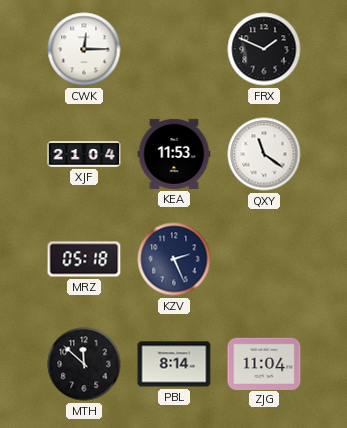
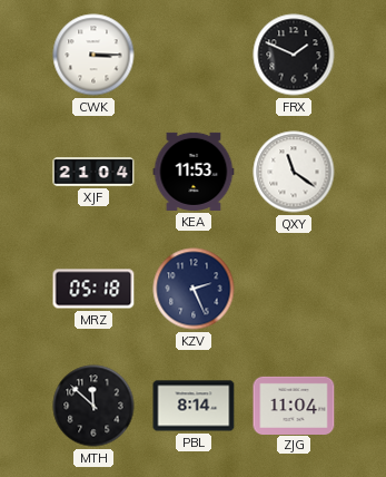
CWK: 12:15 -> 3:15 (93, 55)
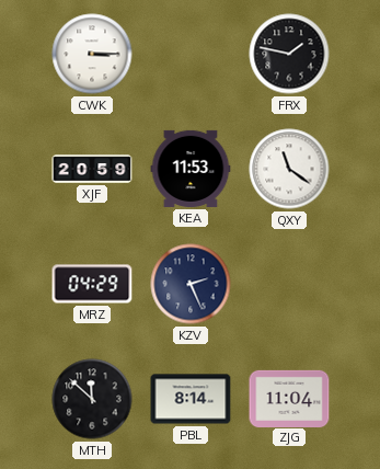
FRX: 1:49 -> 1:47 (289, 54)
XJF: 21:04 -> 20:59 (92, 169)
MRZ: 05:18 -> 04:29 (92, 284)
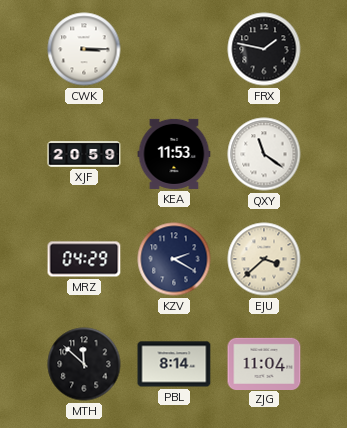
KZV: 2:26 -> 2:20 (174, 259)
EJU: none -> 3:38 (264, 259)
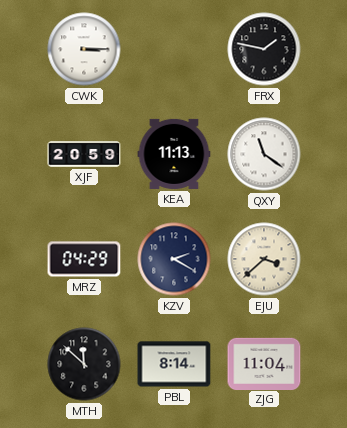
KEA: 11:53 -> 11:13 (174, 154)
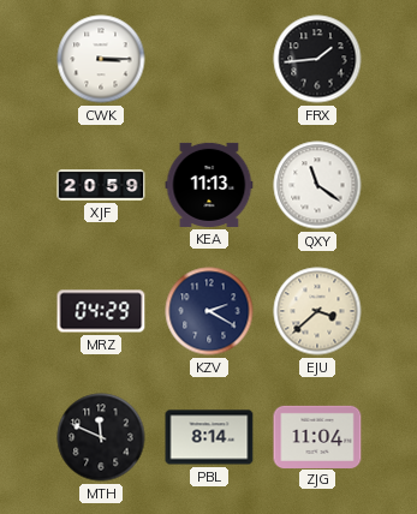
FRX: 1:47 -> 1:44 (317, 59)
MTH: 11:52 -> 11:49 (101, 437)
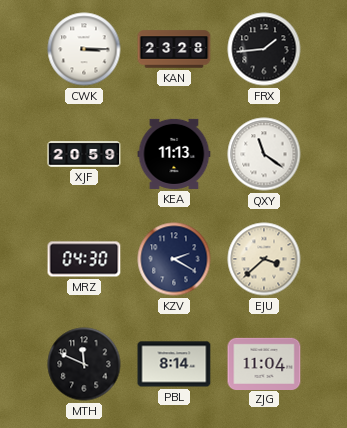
KAN: none -> 23:28 (174, 49)
MRZ: 04:29 -> 04:30 (84, 259)
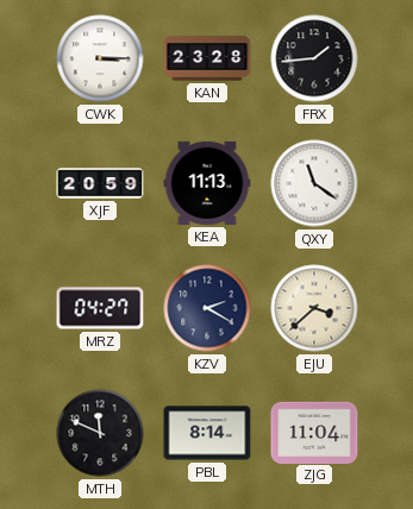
MRZ: 04:30 -> 04:27 (100, 308)
